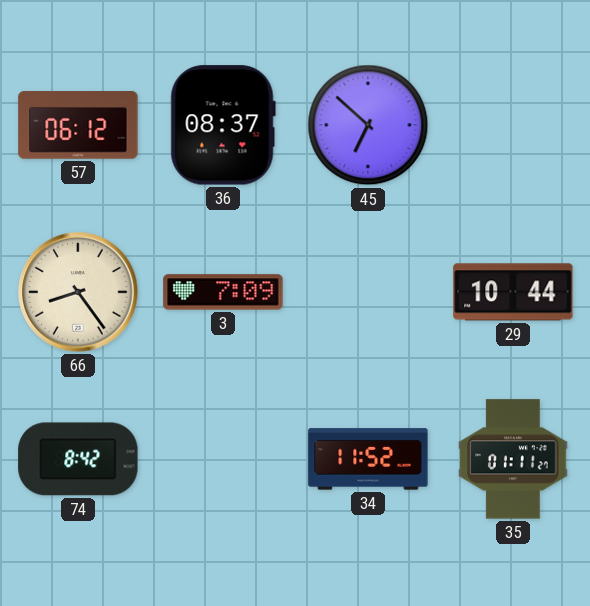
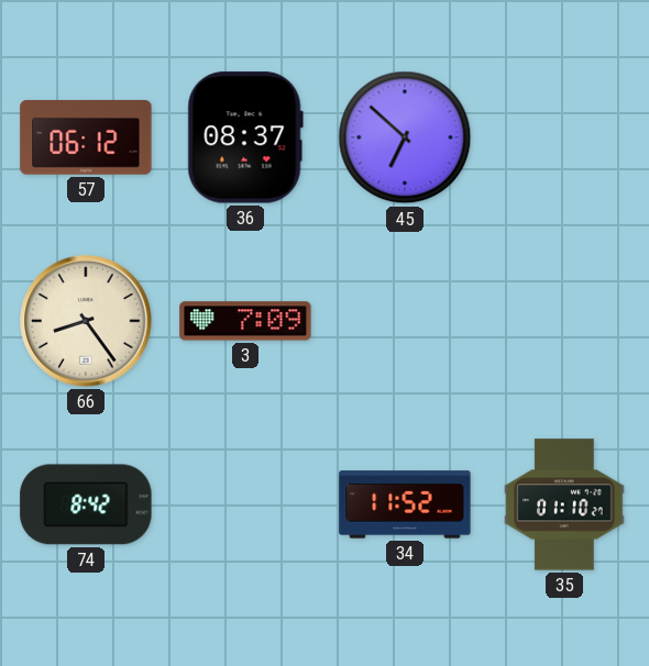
29: 10:44 -> none (513, 292)
35: 01:11 -> 01:10 (564, 504)
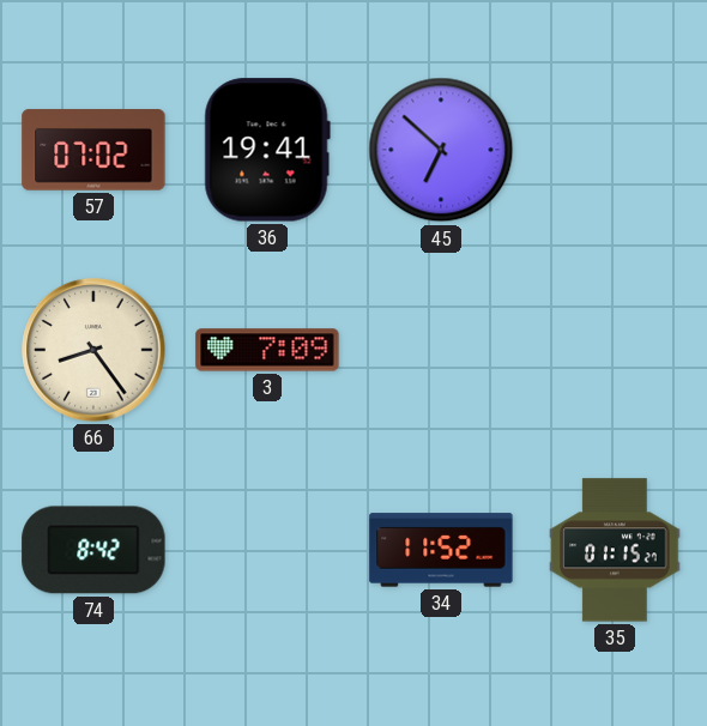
57: 06:12 -> 07:02 (93, 150)
36: 08:37 -> 19:41 (267, 150)
35: 01:10 -> 01:15 (615, 550)
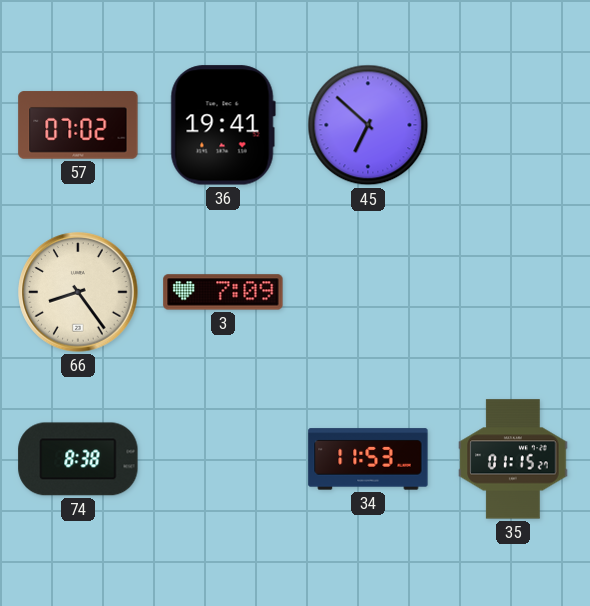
74: 8:42 -> 8:38 (78, 459)
34: 11:52 -> 11:53 (368, 459)
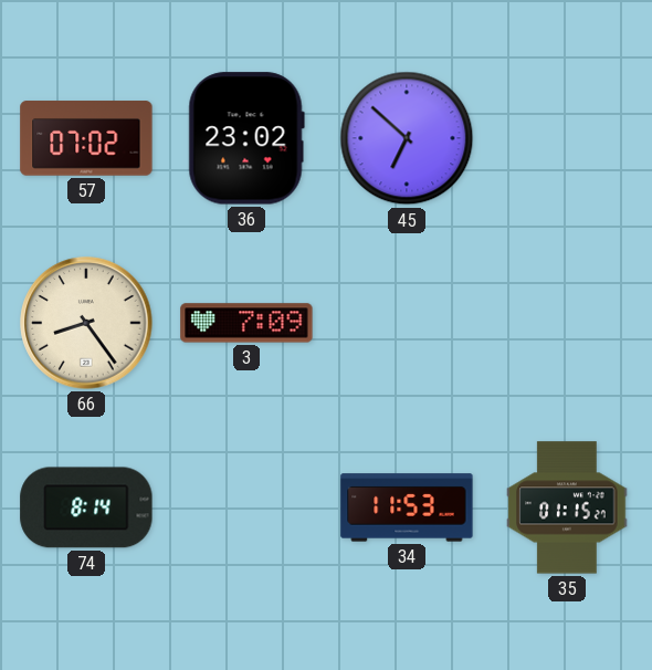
36: 19:41 -> 23:02 (246, 138)
74: 8:38 -> 8:14 (86, 507)
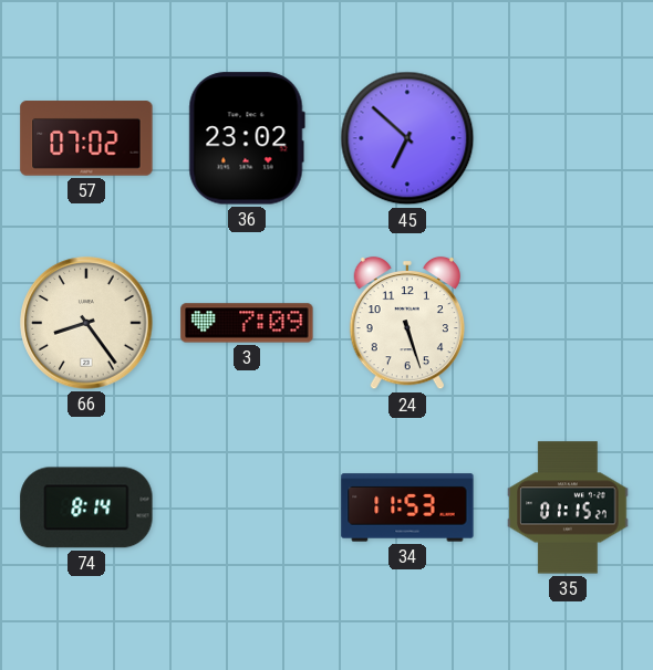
24: none -> 5:27 (407, 323)
